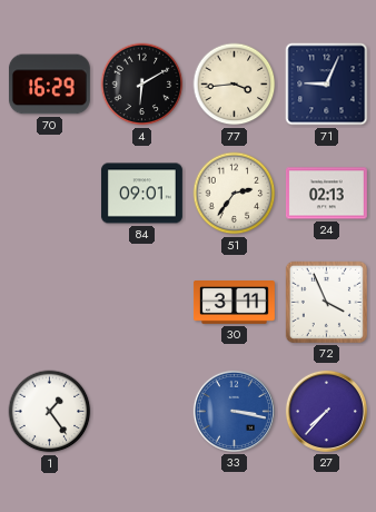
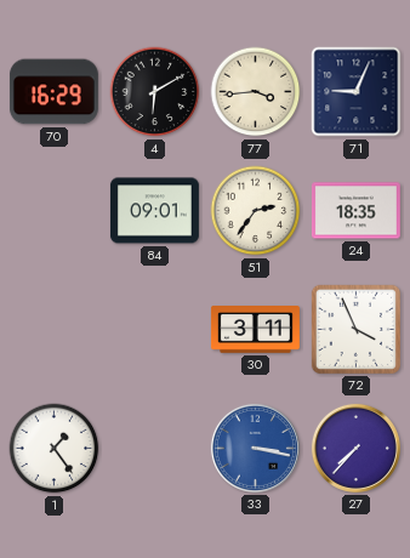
24: 02:13 -> 18:35 (355, 211)
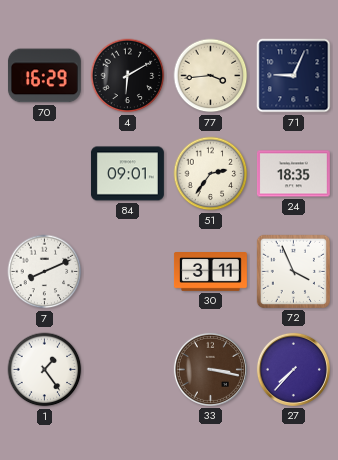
7: none -> 8:11 (45, 272)
33 dial: blue -> brown (210, 369)
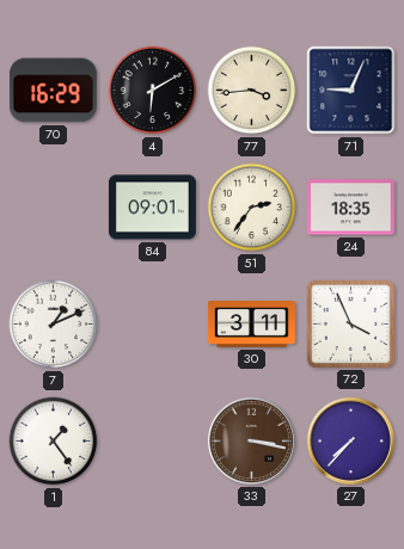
7: 8:11 -> 1:11 (54, 325)
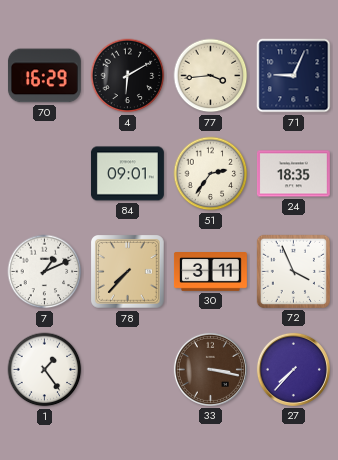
78: none -> 7:37 (128, 272)
